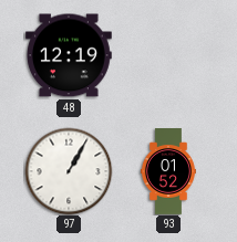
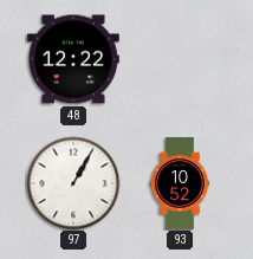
48: 12:19 -> 12:22 (73, 59)
93: 01:52 -> 10:52 (180, 184)
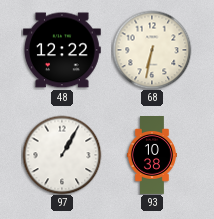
68: none -> 6:32 (152, 50)
93: 10:52 -> 10:38 (152, 156)
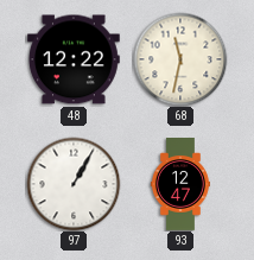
68: 6:32 -> 11:32 (180, 59)
93: 10:38 -> 12:47 (180, 185)
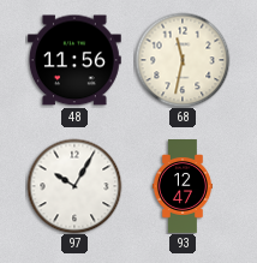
48: 12:22 -> 11:56 (74, 60)
97: 1:05 -> 10:05 (74, 186)
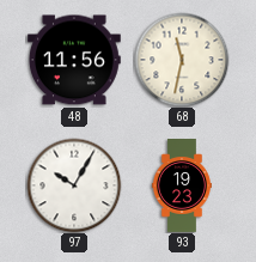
93: 12:47 -> 19:23 (182, 187)
